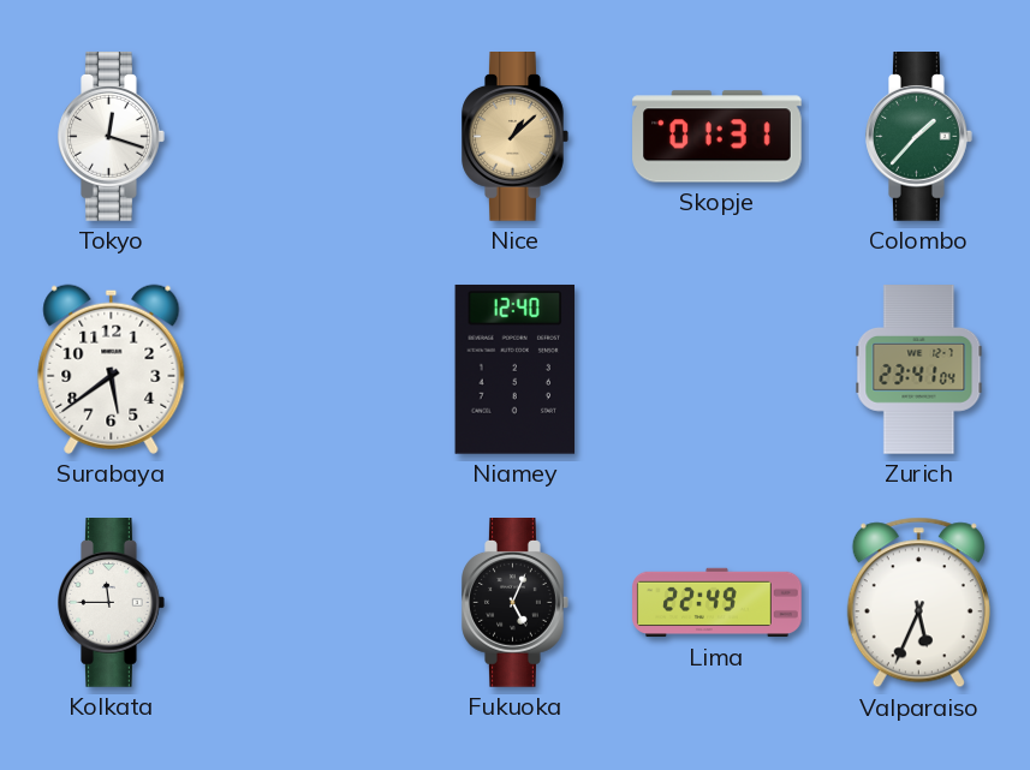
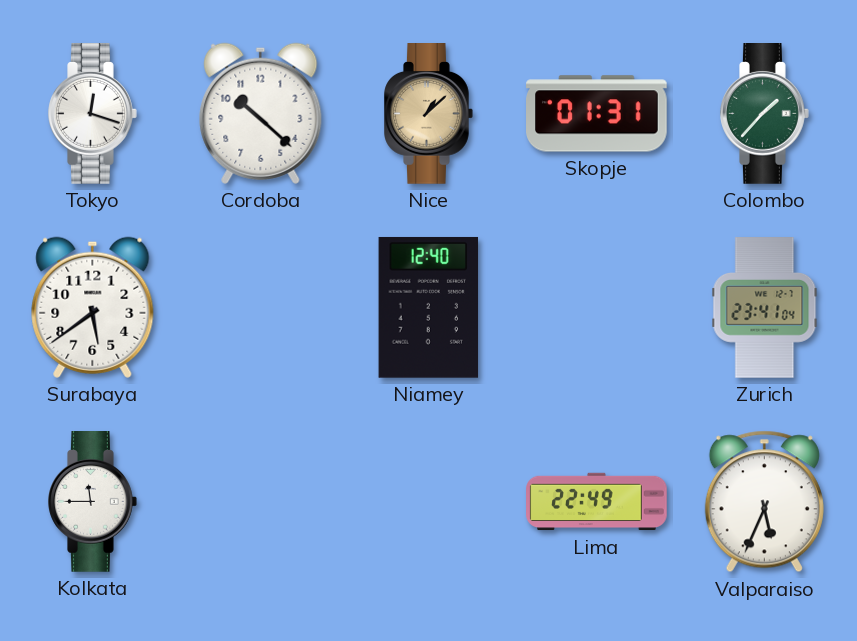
Cordoba: none -> 10:22 (261, 113)
Fukuoka: 5:04 -> none (516, 603)
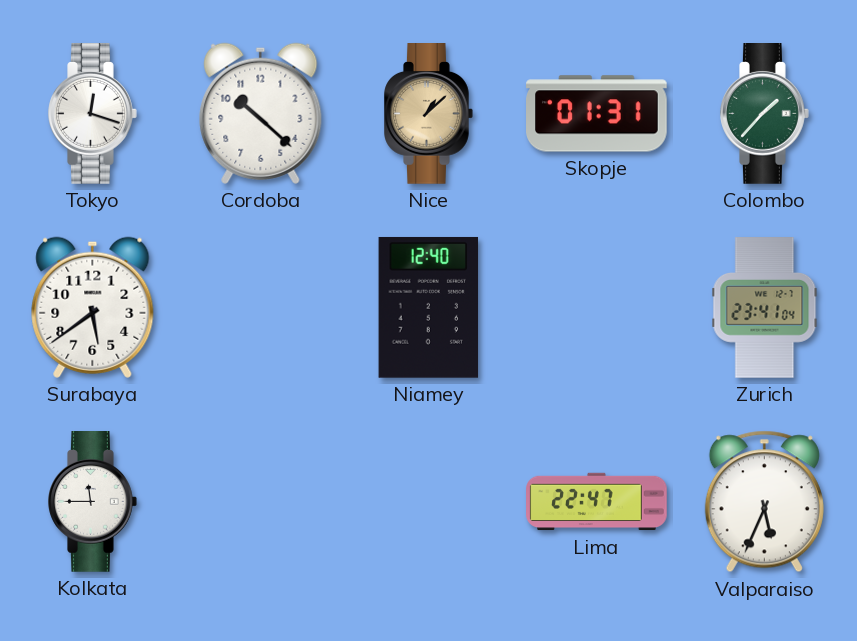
Lima: 22:49 -> 22:47 (597, 502)
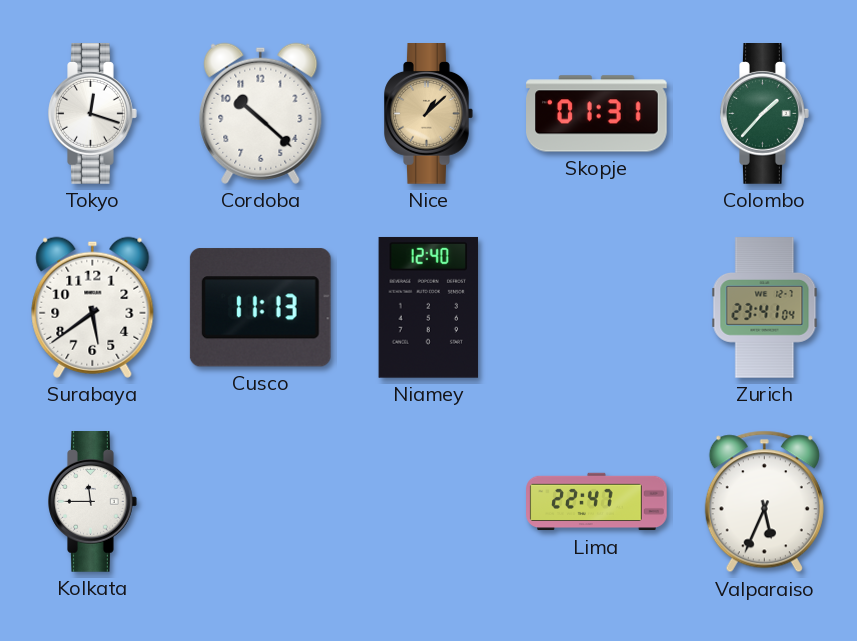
Cusco: none -> 11:13 (260, 308)
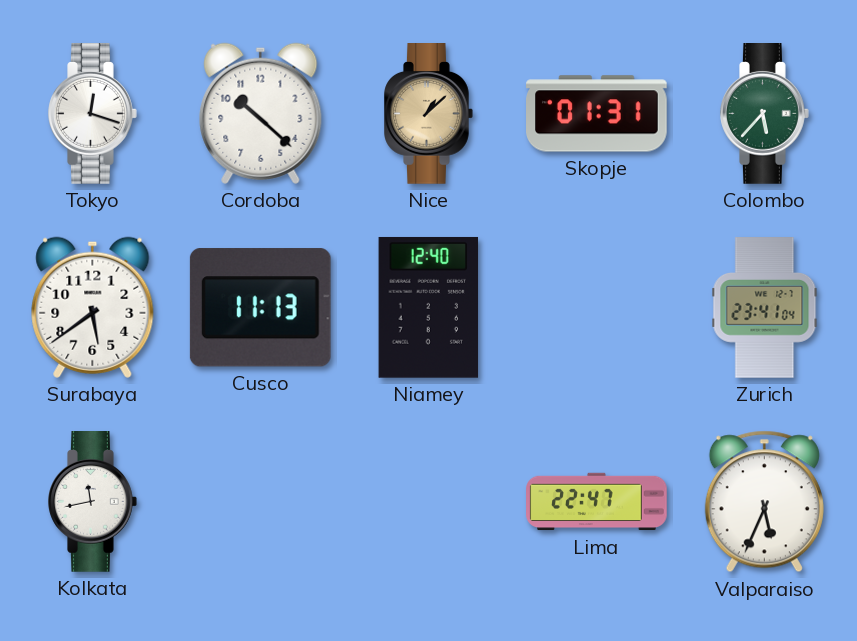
Colombo: 1:37 -> 5:37 (765, 114)
Kolkata: 11:45 -> 11:43 (93, 502)
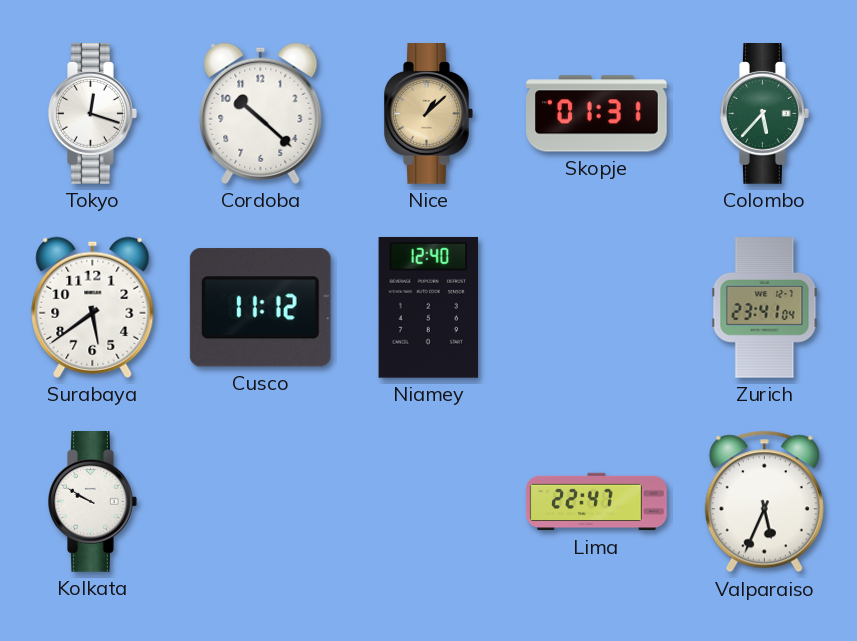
Cusco: 11:13 -> 11:12 (260, 308)
Kolkata: 11:43 -> 9:50 (93, 502)
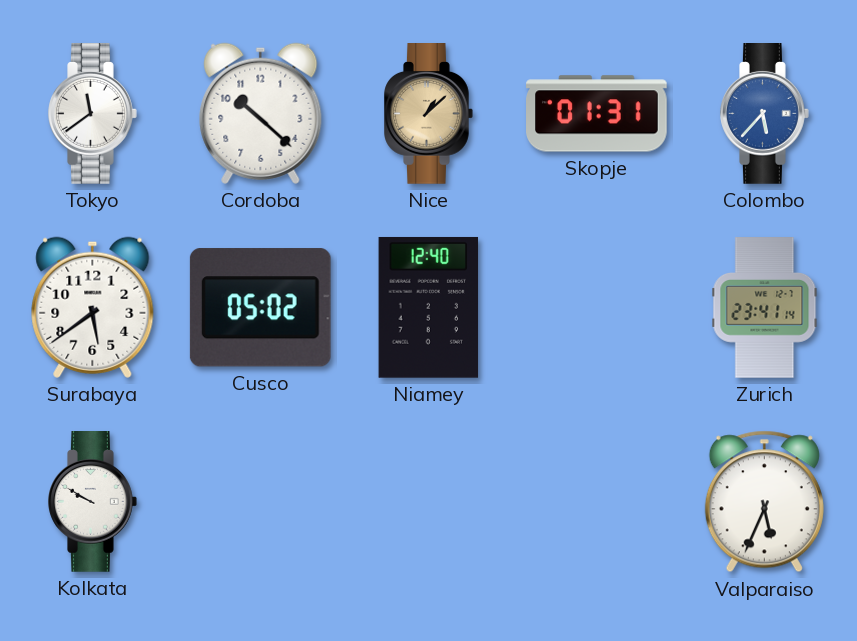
Tokyo: 12:18 -> 11:39 (93, 114)
Colombo dial: green -> blue (765, 114)
Cusco: 11:12 -> 05:02 (260, 308)
Zurich: 23:41:04 -> 23:41:14 (765, 308)
Lima: 22:47 -> none (597, 502)
